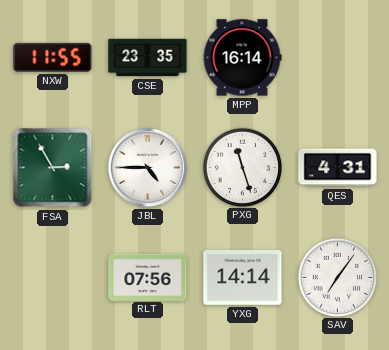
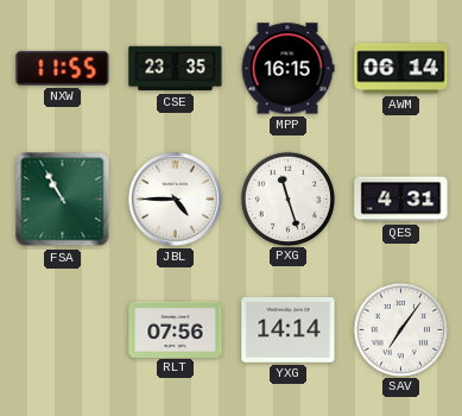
MPP: 16:14 -> 16:15 (287, 69)
AWM: none -> 06:14 (401, 69)
FSA: 2:55 -> 10:55 (63, 200)
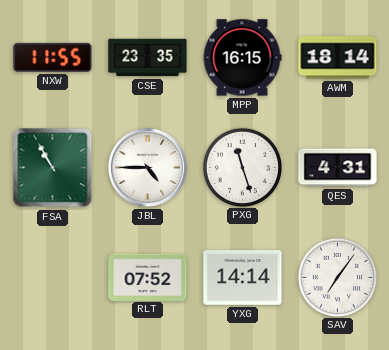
AWM: 06:14 -> 18:14 (338, 58)
RLT: 07:56 -> 07:52 (148, 277)
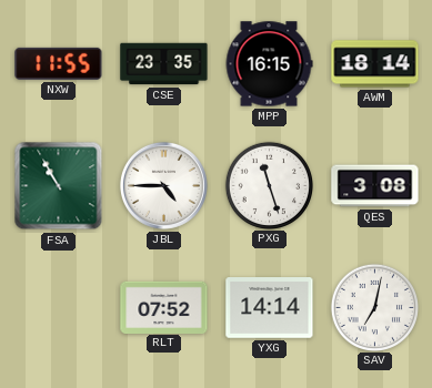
QES: 4:31 -> 3:08 (375, 186)
SAV: 7:06 -> 7:02 (374, 307)
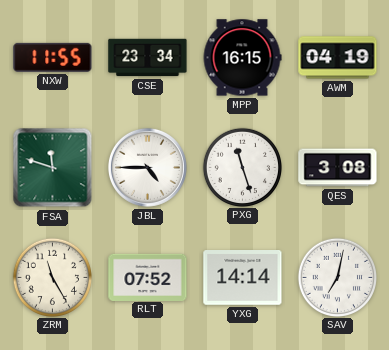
CSE: 23:35 -> 23:34 (148, 58)
AWM: 18:14 -> 04:19 (338, 58)
FSA: 10:55 -> 11:48 (53, 168)
ZRM: none -> 11:25 (52, 277)
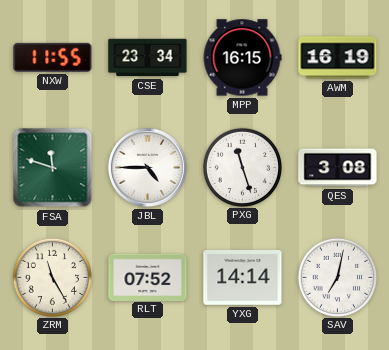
AWM: 04:19 -> 16:19 (338, 58)
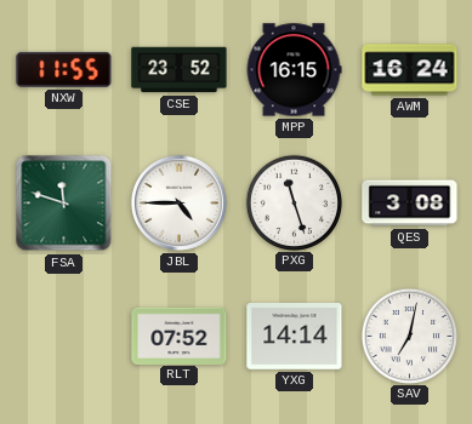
CSE: 23:34 -> 23:52 (180, 70)
AWM: 16:19 -> 16:24 (410, 70)
ZRM: 11:25 -> none (52, 277)
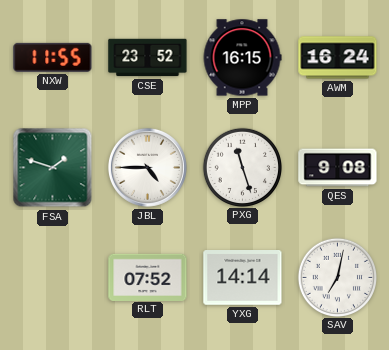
FSA: 11:48 -> 1:48 (53, 168)
QES: 3:08 -> 9:08 (338, 168)
